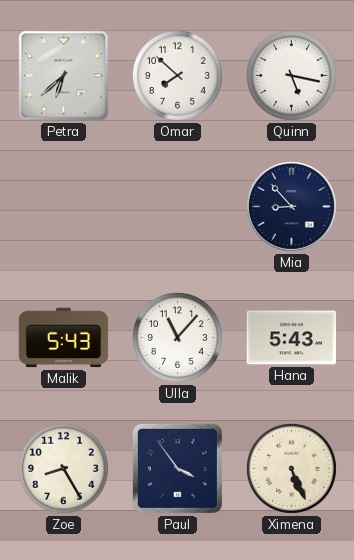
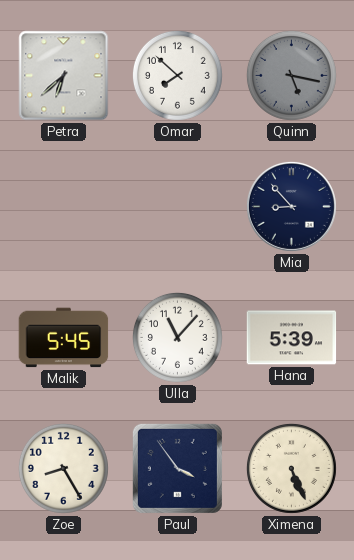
Quinn dial: white -> grey (291, 75)
Malik: 5:43 -> 5:45 (64, 338)
Hana: 5:43 -> 5:39 (292, 338)
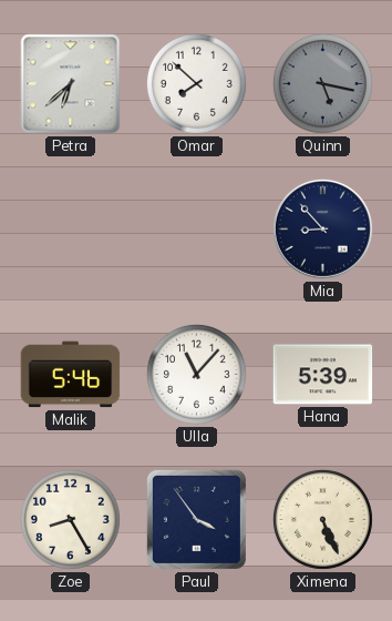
Malik: 5:45 -> 5:46 (71, 375)
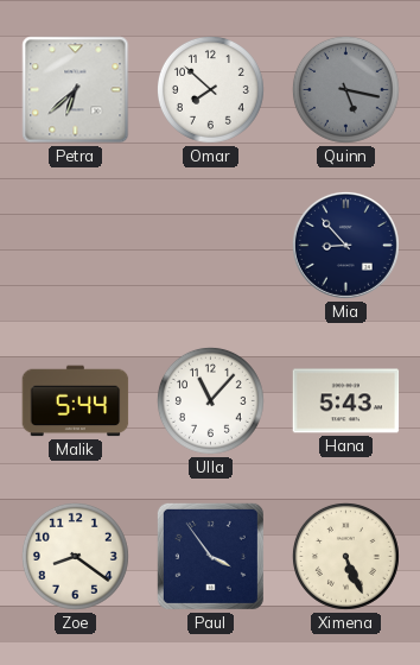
Malik: 5:46 -> 5:44 (76, 401)
Hana: 5:39 -> 5:43 (346, 401)
Zoe: 8:25 -> 8:21 (75, 556)
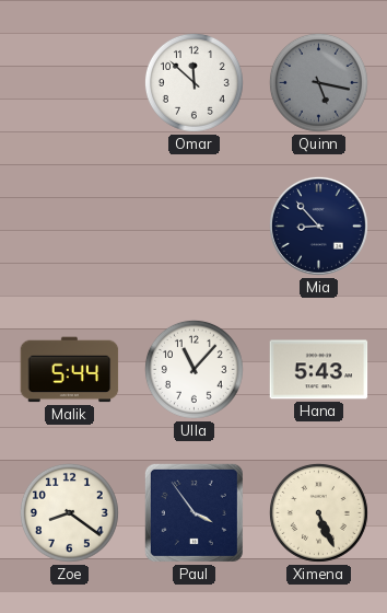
Petra: 6:38 -> none (76, 90)
Omar: 7:52 -> 11:52 (193, 82)
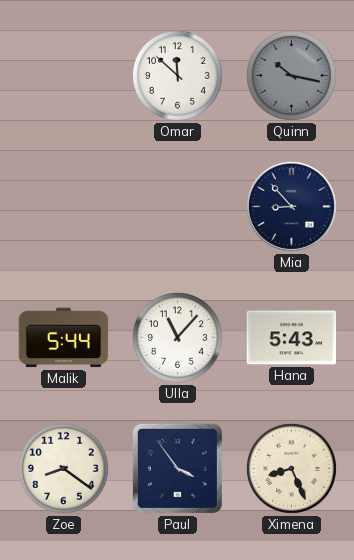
Quinn: 5:17 -> 10:17 (291, 75)
Ximena: 5:26 -> 8:26 (291, 468)
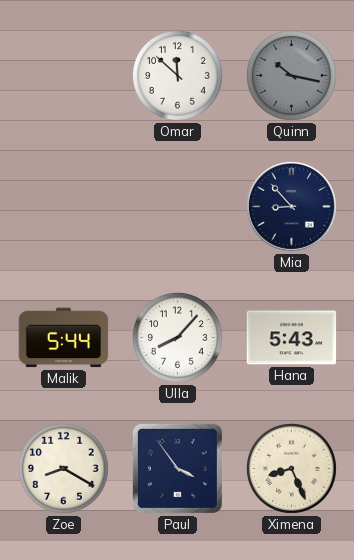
Ulla: 11:07 -> 8:07 (177, 337)
Zoe: 8:21 -> 8:20 (63, 468)
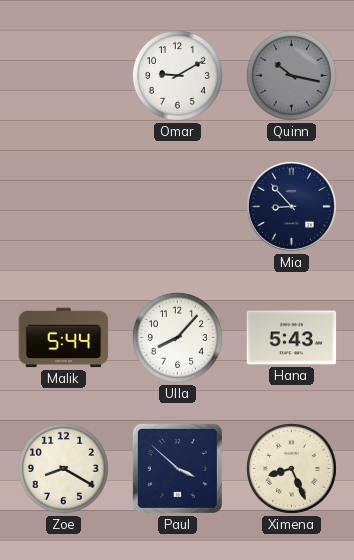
Omar: 11:52 -> 9:10 (177, 75)
Paul: 3:54 -> 3:52 (177, 468)
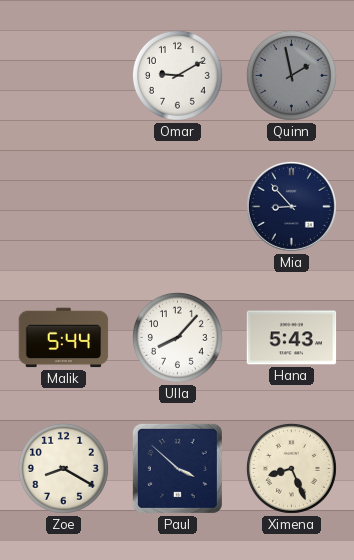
Quinn: 10:17 -> 1:58 (291, 75)
